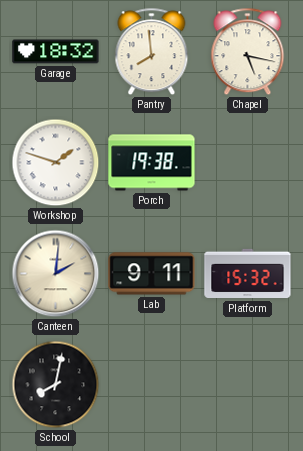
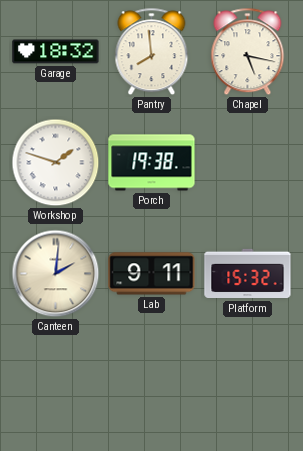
School: 8:02 -> none (56, 385)
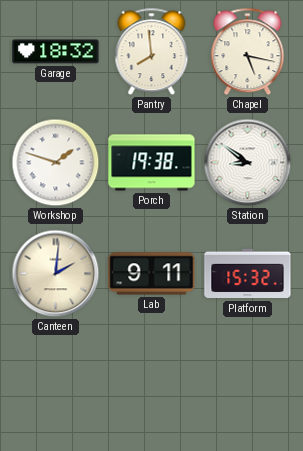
Station: none -> 8:51 (248, 163)
